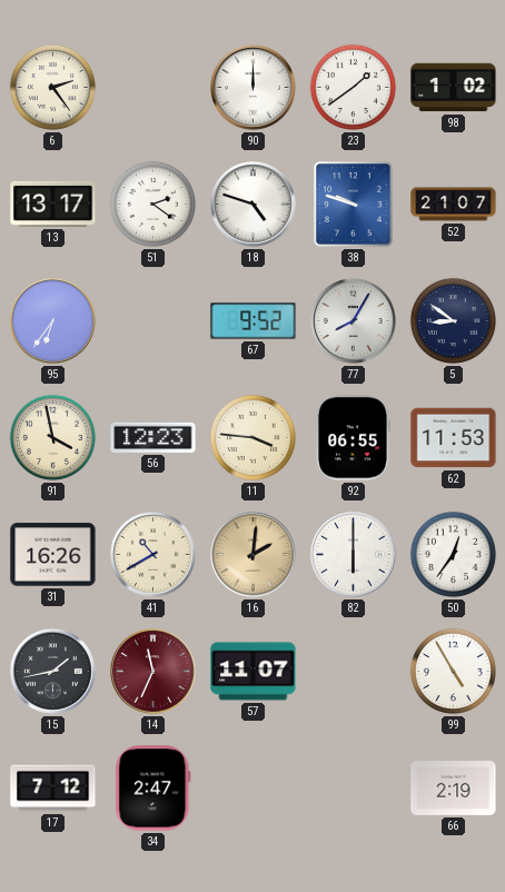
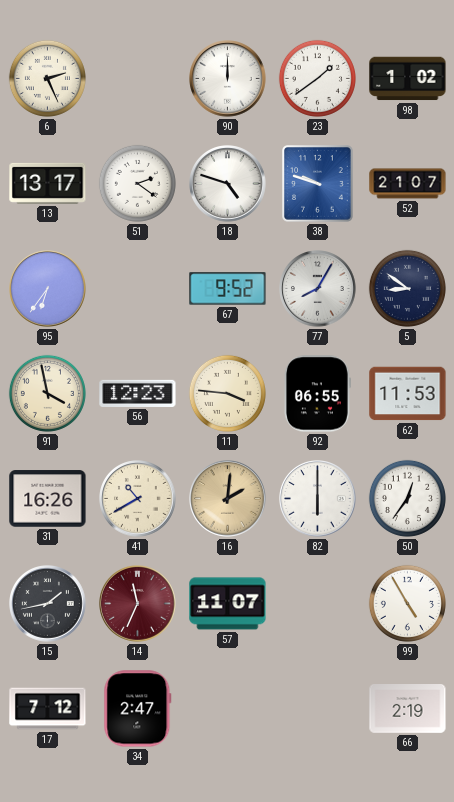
6: 2:24 -> 2:26 (47, 78)
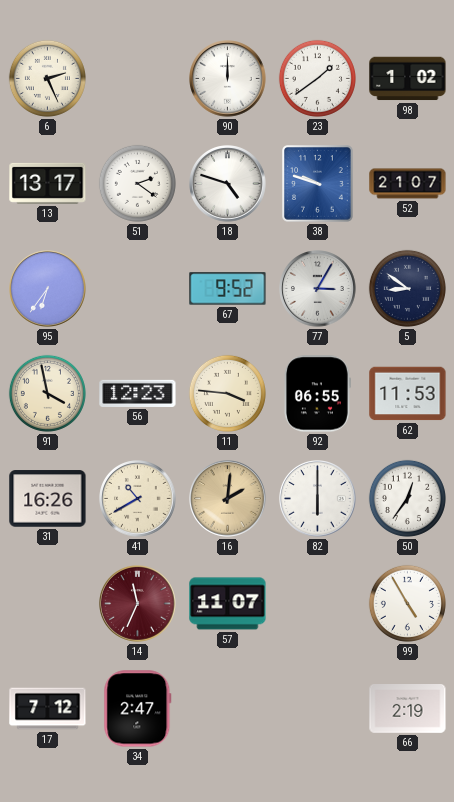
77: 8:05 -> 3:05 (318, 289)
15: 1:43 -> none (48, 604)
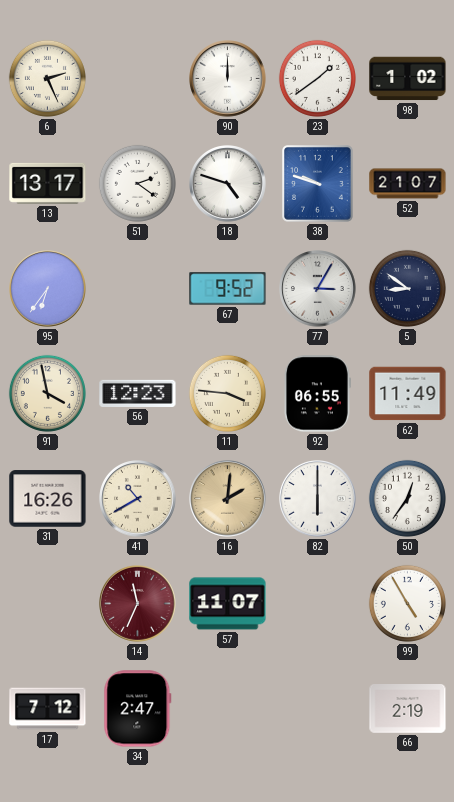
62: 11:53 -> 11:49 (408, 394)
